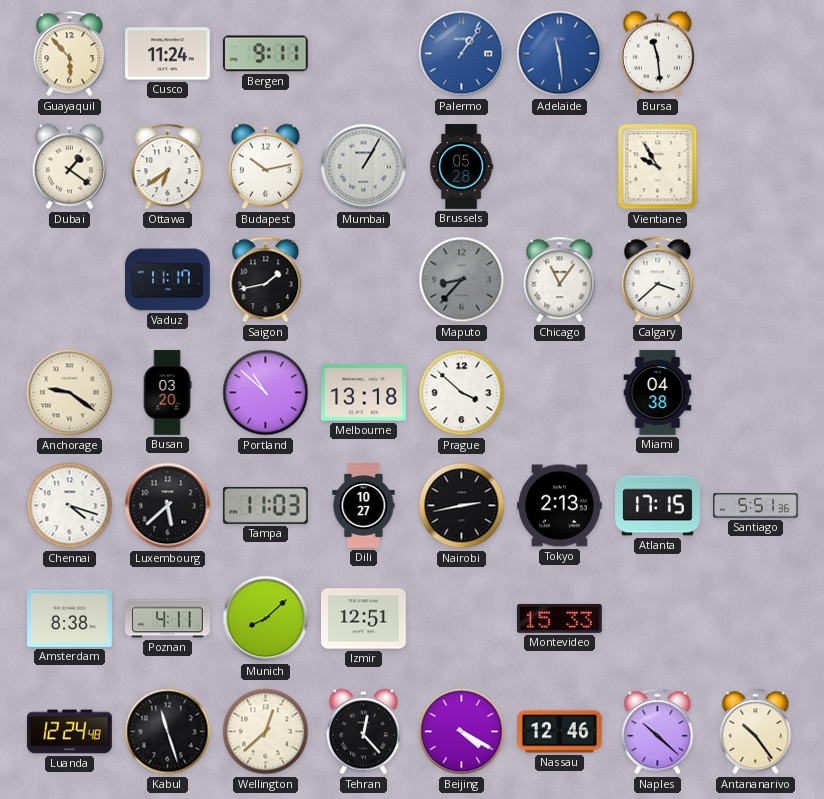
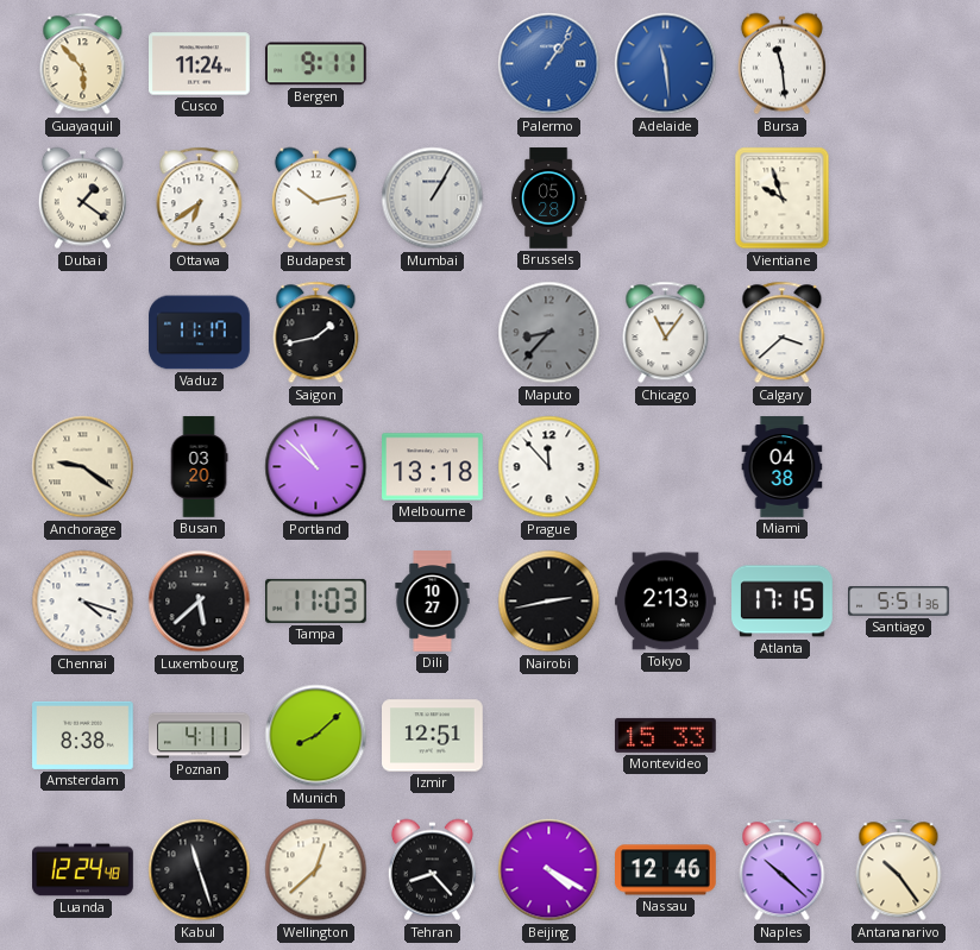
Vientiane: 9:55 -> 9:57 (783, 199)
Prague: 3:52 -> 11:53 (549, 467)
Tehran: 12:23 -> 8:23 (432, 870)
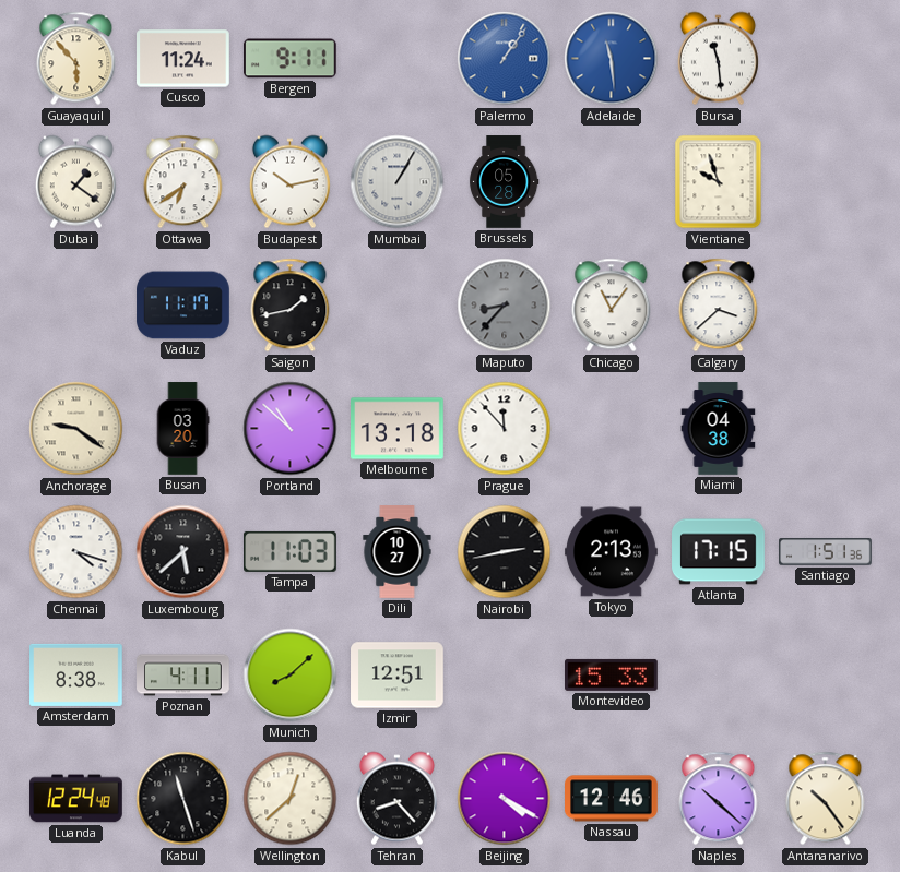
Santiago: 5:51 -> 1:51 (826, 552)
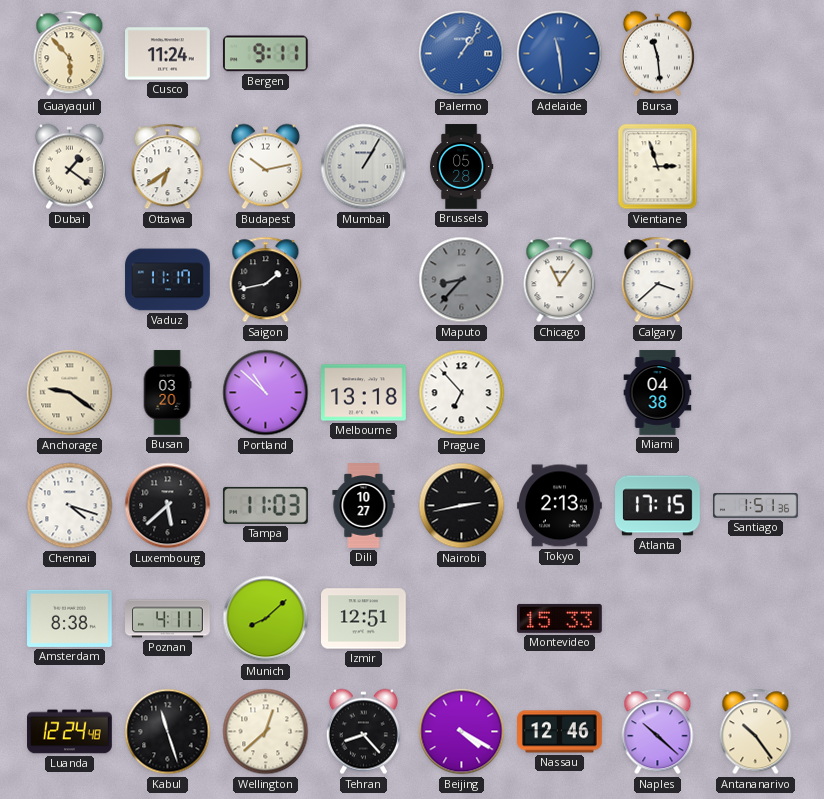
Vientiane: 9:57 -> 2:57 (658, 167)
Prague: 11:53 -> 6:53 (462, 393)
